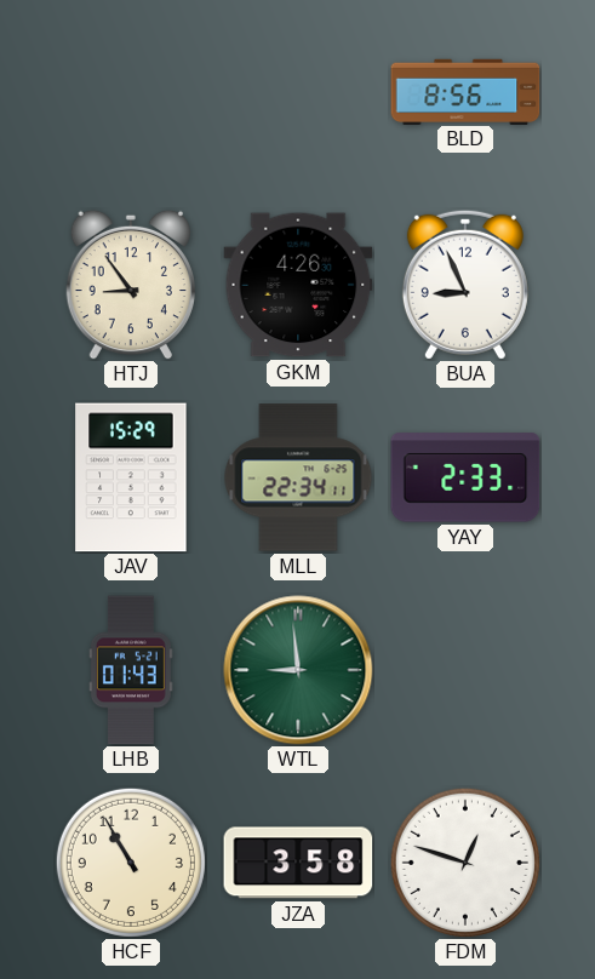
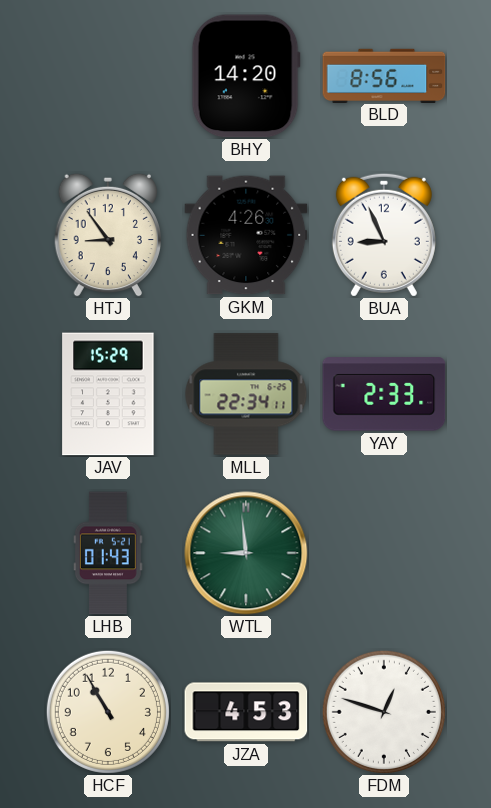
BHY: none -> 14:20 (246, 76)
JZA: 3:58 -> 4:53 (246, 712)
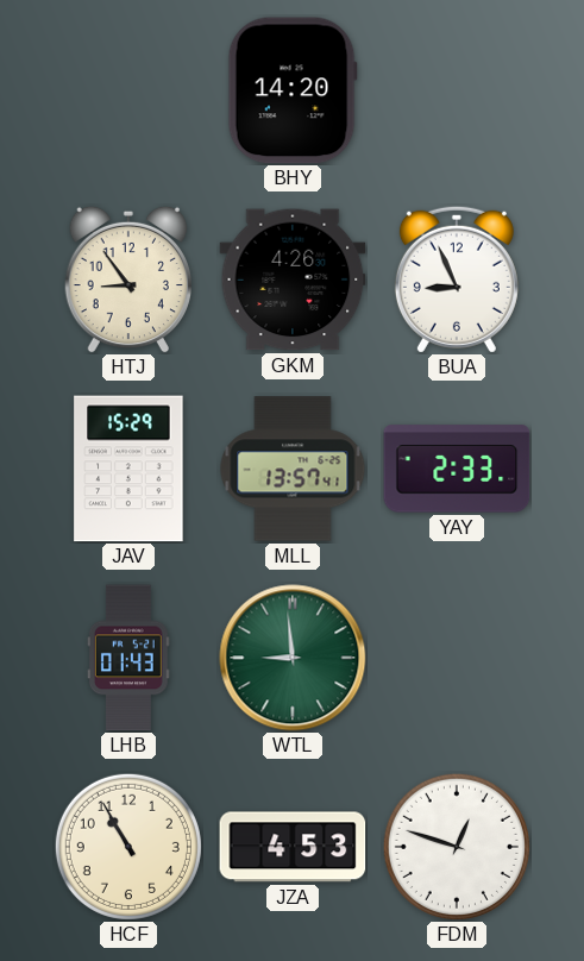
BLD: 8:56 -> none (384, 75)
MLL: 22:34 -> 13:57 (293, 469)
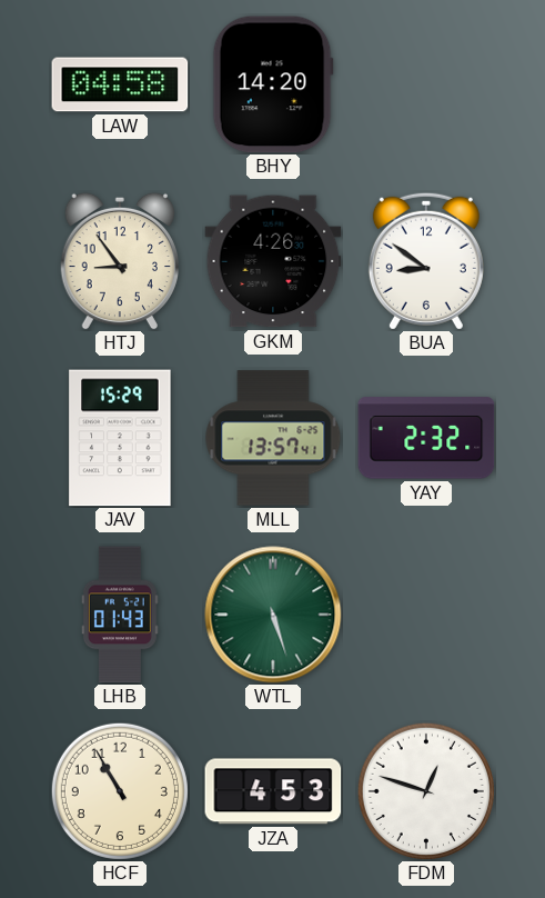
LAW: none -> 04:58 (120, 84)
BUA: 8:56 -> 8:51 (426, 261)
YAY: 2:33 -> 2:32 (426, 438)
WTL: 8:59 -> 5:27 (273, 615)
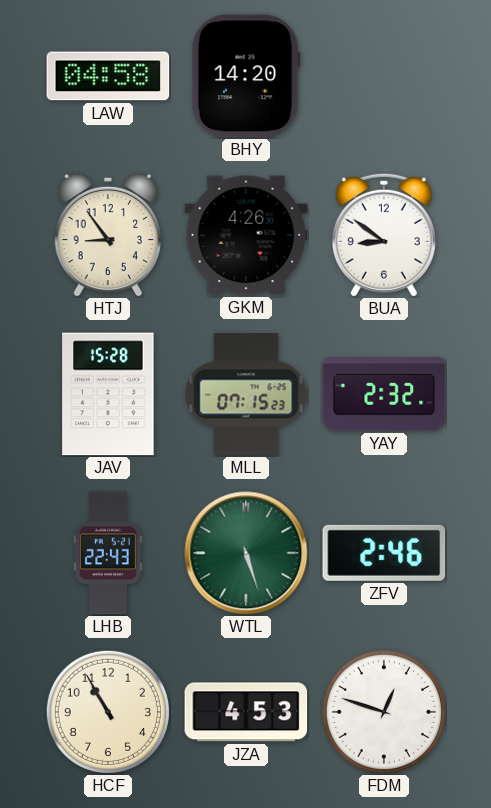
JAV: 15:29 -> 15:28 (108, 394)
MLL: 13:57 -> 07:15 (246, 394)
LHB: 01:43 -> 22:43 (108, 553)
ZFV: none -> 2:46 (384, 553)
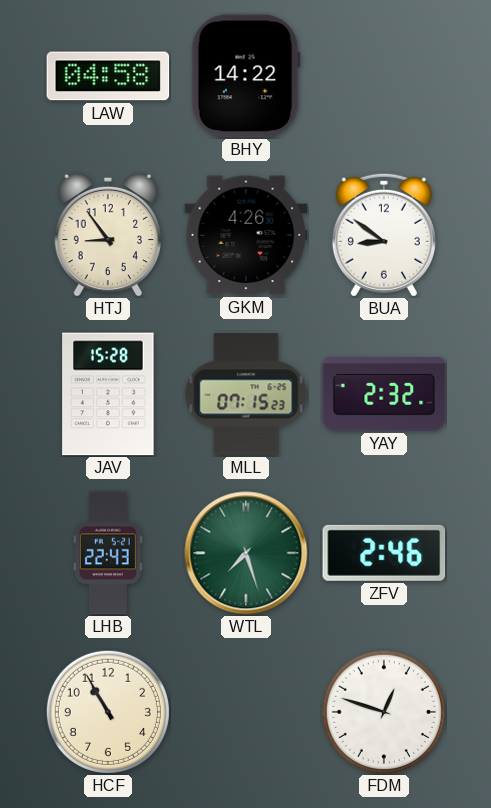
BHY: 14:20 -> 14:22 (246, 76)
WTL: 5:27 -> 7:27 (246, 553)
JZA: 4:53 -> none (246, 712)
